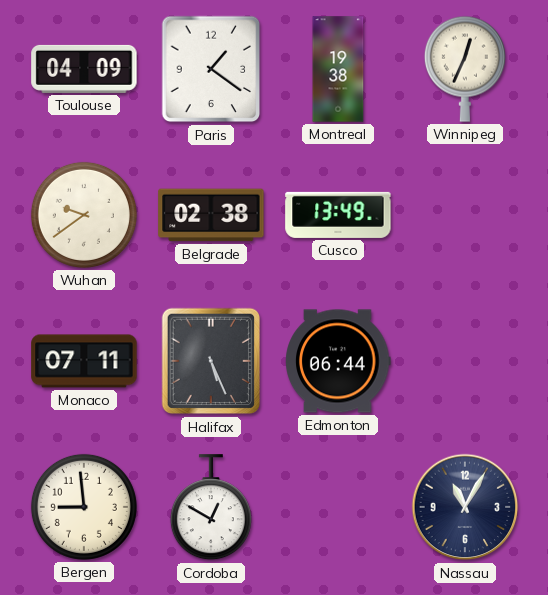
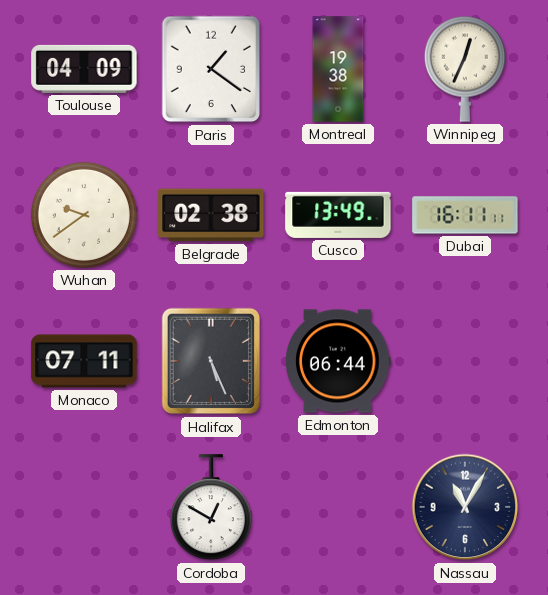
Dubai: none -> 16:11 (465, 215)
Bergen: 8:59 -> none (84, 507)
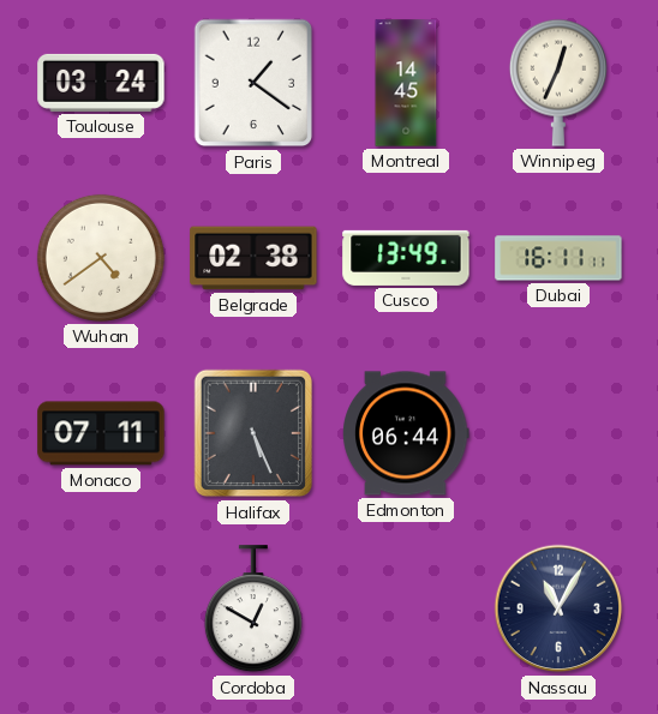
Toulouse: 04:09 -> 03:24 (101, 83)
Montreal: 19:38 -> 14:45 (406, 83)
Wuhan: 9:39 -> 4:39 (101, 258)
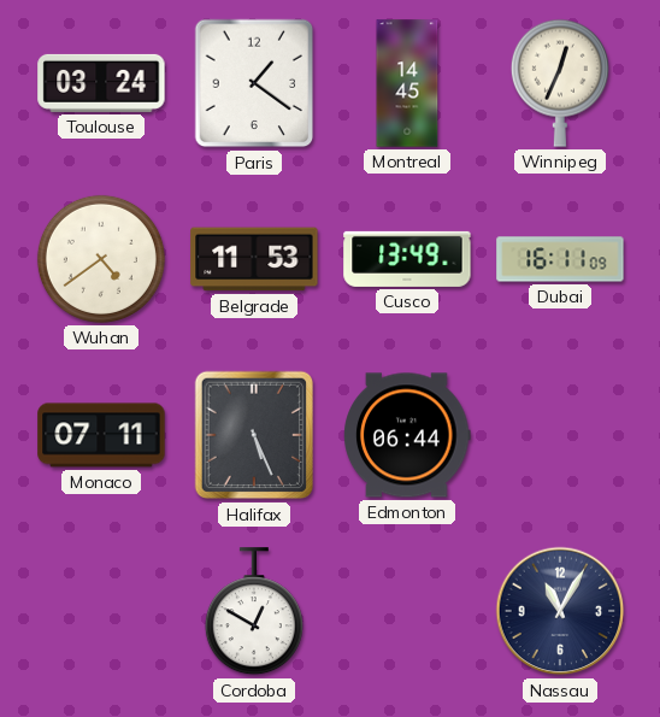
Belgrade: 02:38 -> 11:53 (254, 259)
Dubai: 16:11:11 -> 16:11:09 (560, 259)
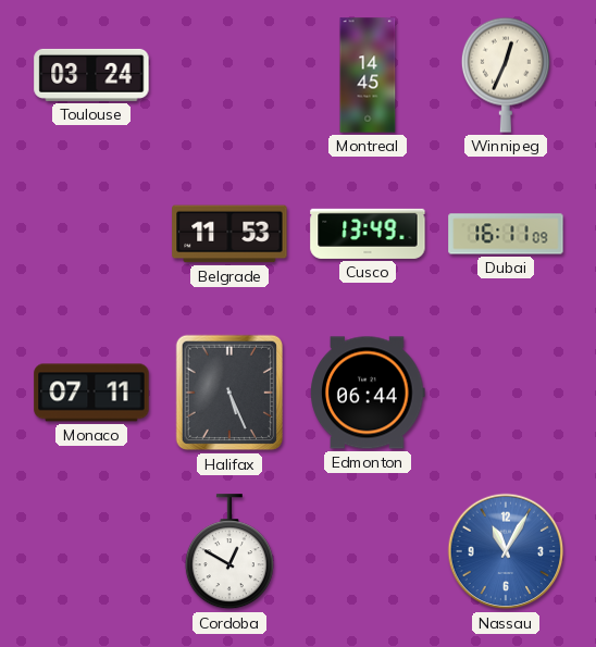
Paris: 1:21 -> none (254, 83)
Wuhan: 4:39 -> none (101, 259)
Nassau dial: navy -> blue (506, 551)
